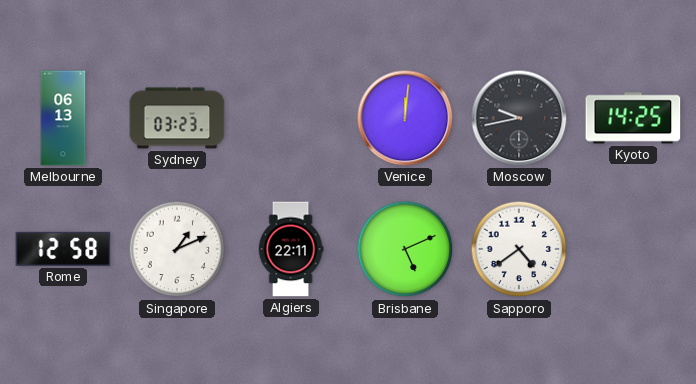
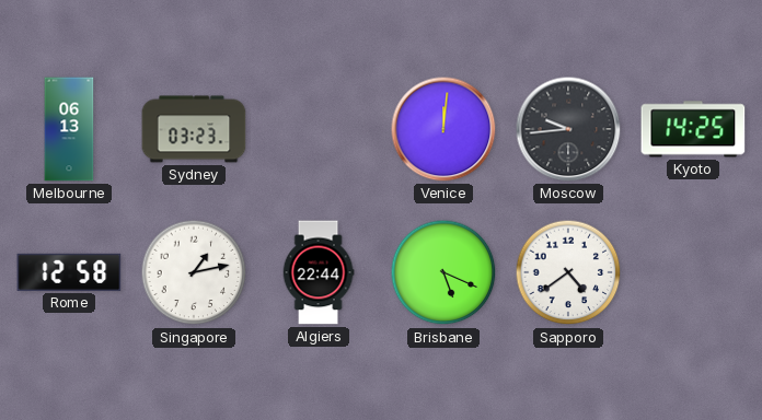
Moscow: 9:43 -> 9:44 (568, 129)
Singapore: 1:11 -> 1:13 (194, 272)
Algiers: 22:11 -> 22:44 (319, 272)
Brisbane: 5:11 -> 5:19 (443, 272)
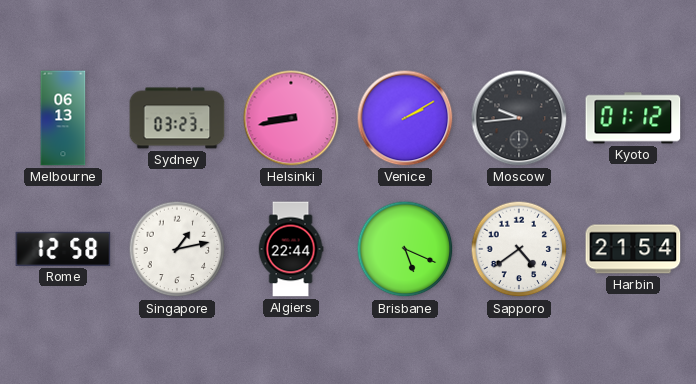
Helsinki: none -> 8:43 (291, 118)
Venice: 12:01 -> 2:10 (405, 118)
Kyoto: 14:25 -> 01:12 (633, 118)
Harbin: none -> 21:54 (633, 249)
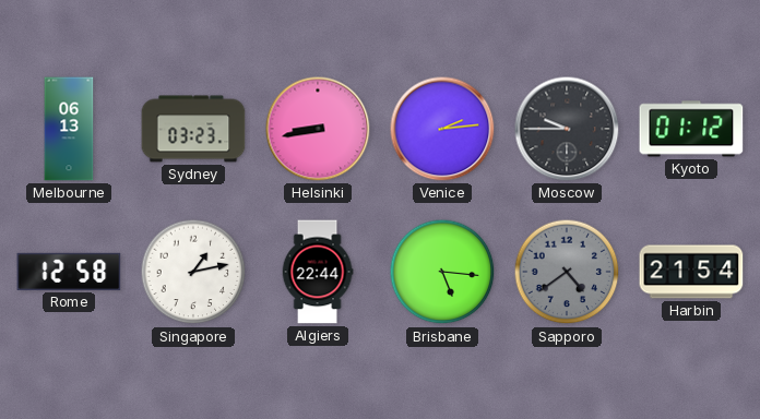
Venice: 2:10 -> 2:14 (442, 129)
Moscow: 9:44 -> 9:45 (567, 129)
Brisbane: 5:19 -> 5:16 (442, 272)
Sapporo dial: white -> grey (567, 272)
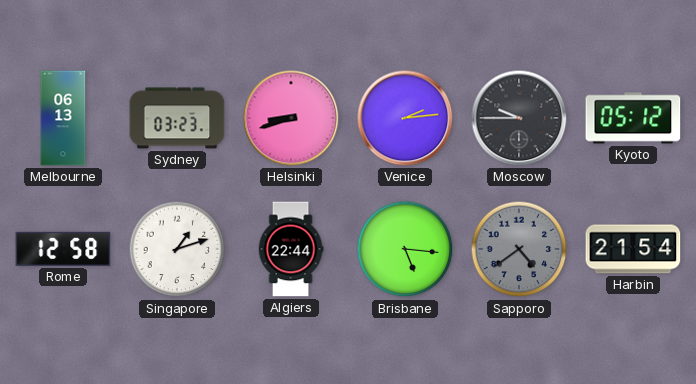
Helsinki: 8:43 -> 8:42 (291, 118)
Kyoto: 01:12 -> 05:12 (633, 118)
Singapore: 1:13 -> 1:12 (177, 249)
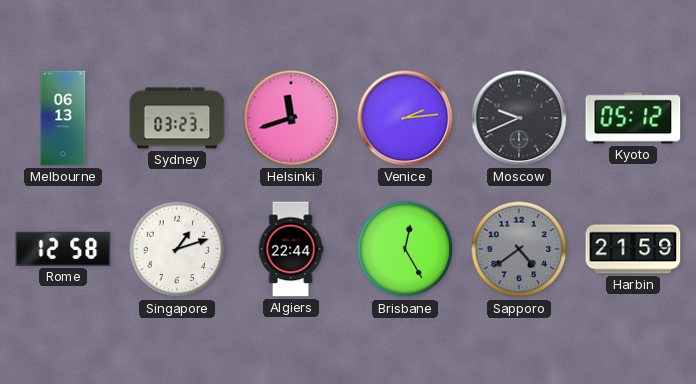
Helsinki: 8:42 -> 11:42 (291, 118)
Moscow: 9:45 -> 9:41 (519, 118)
Brisbane: 5:16 -> 12:25 (405, 249)
Harbin: 21:54 -> 21:59 (633, 249)
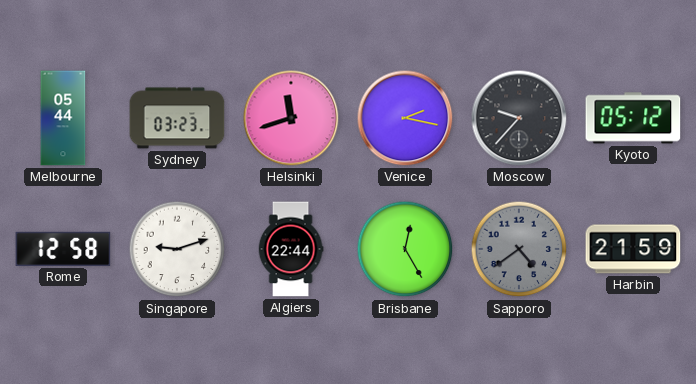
Melbourne: 06:13 -> 05:44 (63, 118)
Venice: 2:14 -> 2:17 (405, 118)
Moscow: 9:41 -> 9:37 (519, 118)
Singapore: 1:12 -> 9:12 (177, 249)
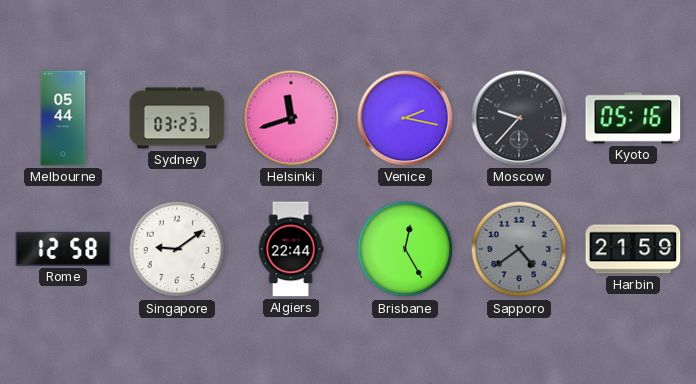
Kyoto: 05:12 -> 05:16 (633, 118)
Singapore: 9:12 -> 9:09 (177, 249)
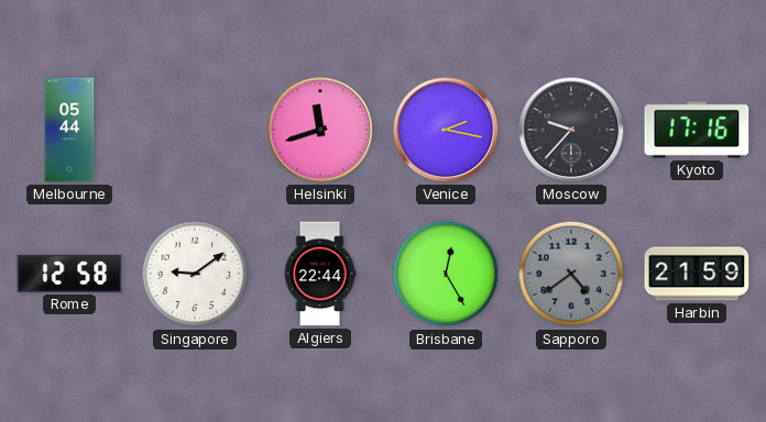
Sydney: 03:23 -> none (177, 118)
Kyoto: 05:16 -> 17:16 (697, 130)
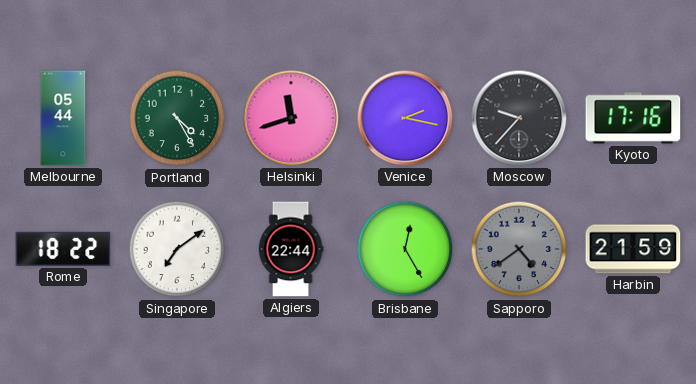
Portland: none -> 4:25 (177, 118)
Rome: 12:58 -> 18:22 (63, 249)
Singapore: 9:09 -> 7:09 (177, 249)
